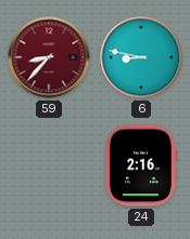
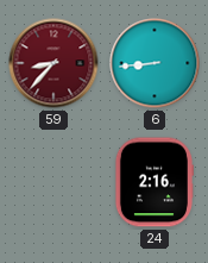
6: 8:47 -> 8:44 (155, 63)
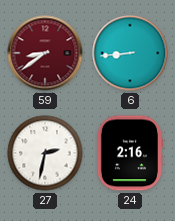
59: 8:37 -> 8:39 (45, 53)
27: none -> 2:32 (45, 153)
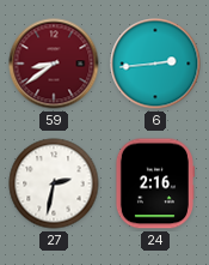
6: 8:44 -> 2:44 (155, 64)
